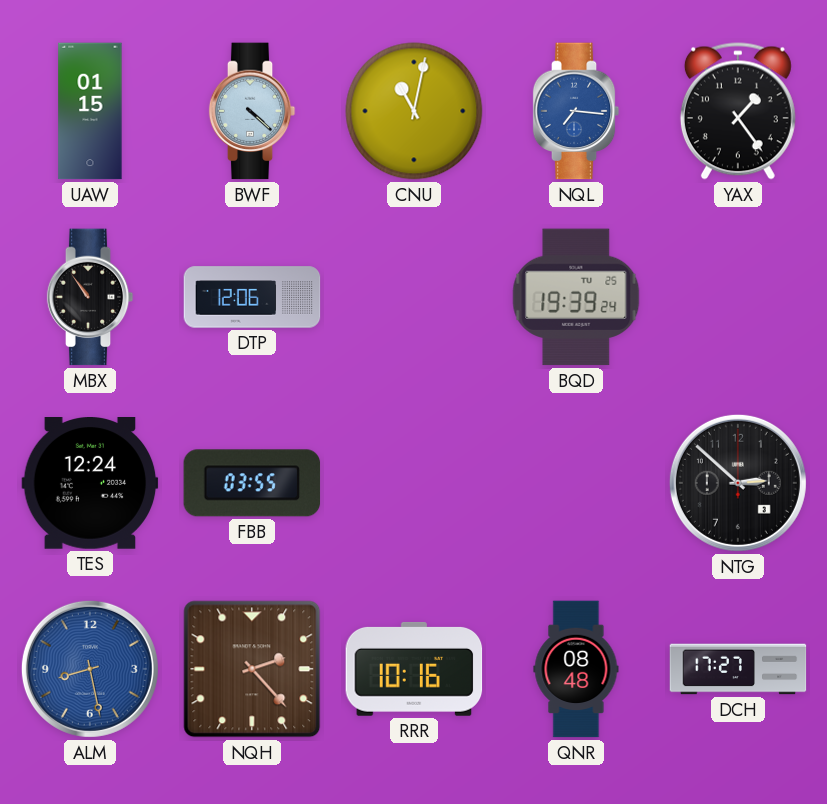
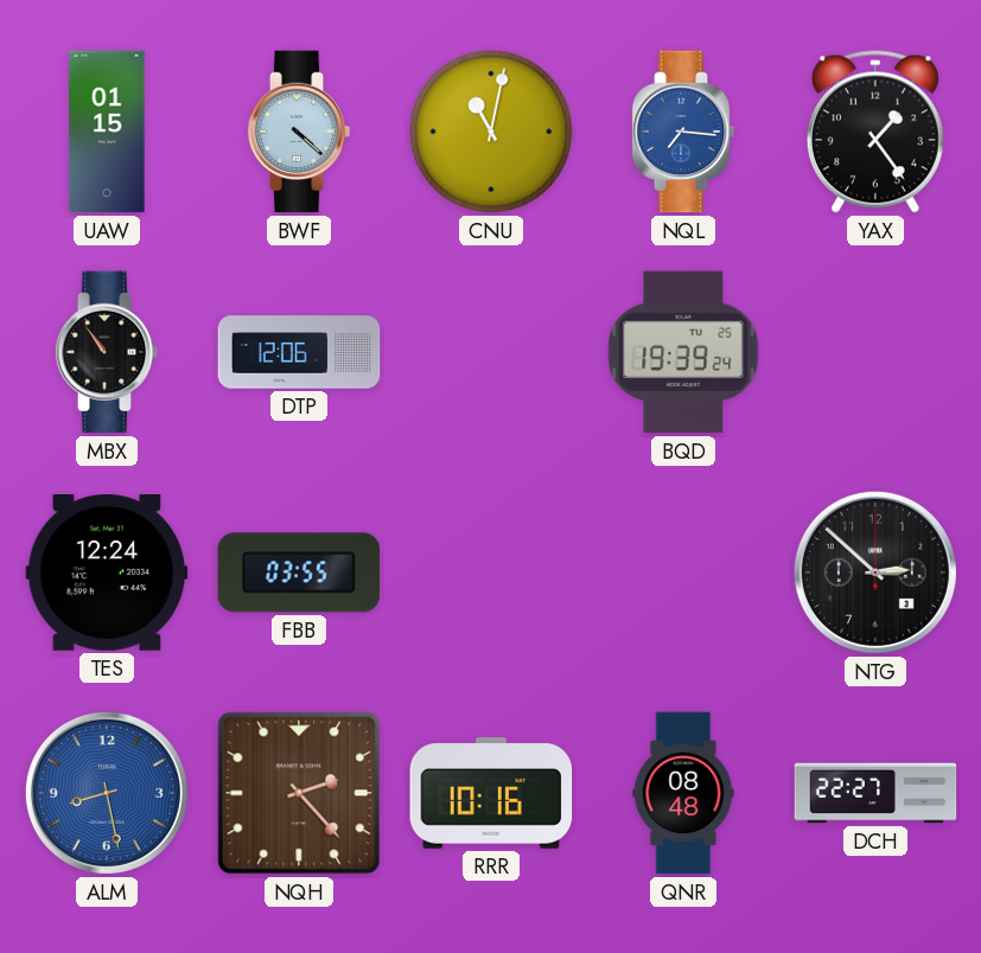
DCH: 17:27 -> 22:27 (875, 793)
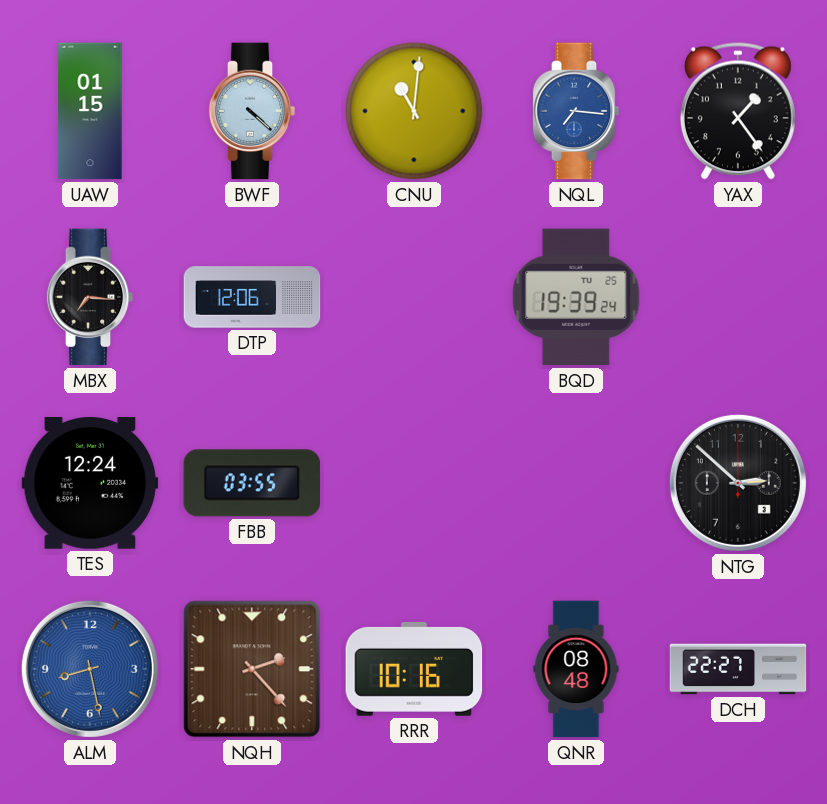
CNU: 11:02 -> 11:01 (414, 111)
MBX: 10:54 -> 7:16 (90, 297)
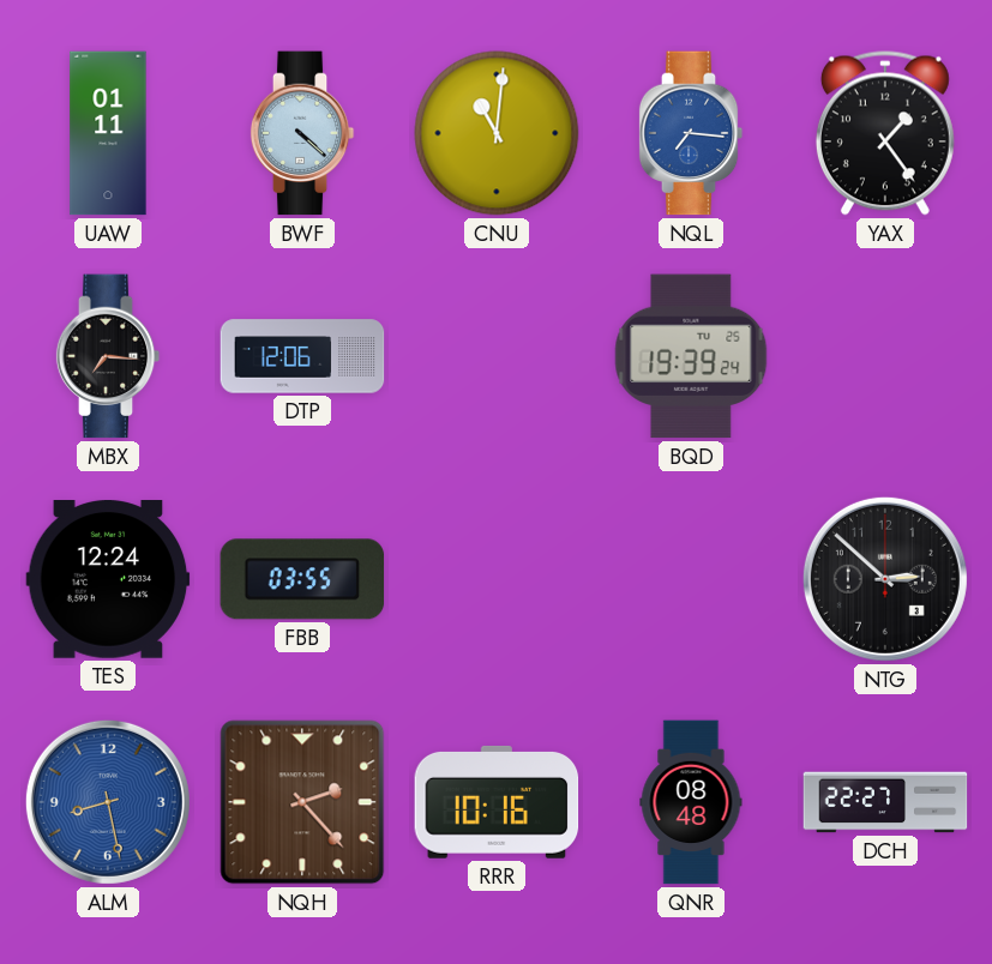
UAW: 01:15 -> 01:11 (108, 133)
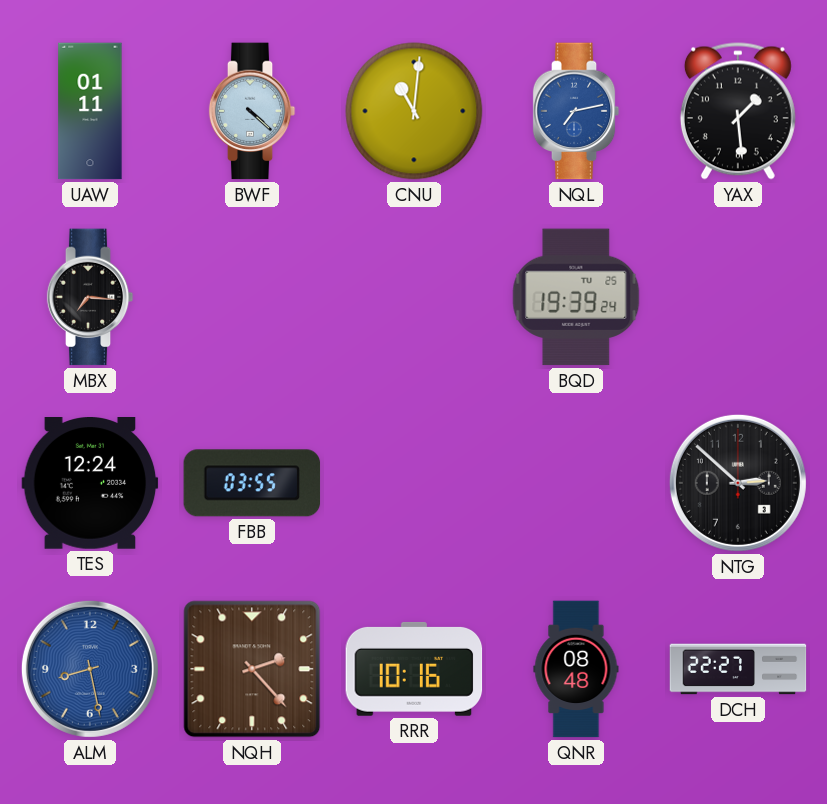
NQL: 7:16 -> 7:13 (576, 111)
YAX: 1:24 -> 1:29 (738, 111)
DTP: 12:06 -> none (302, 356)
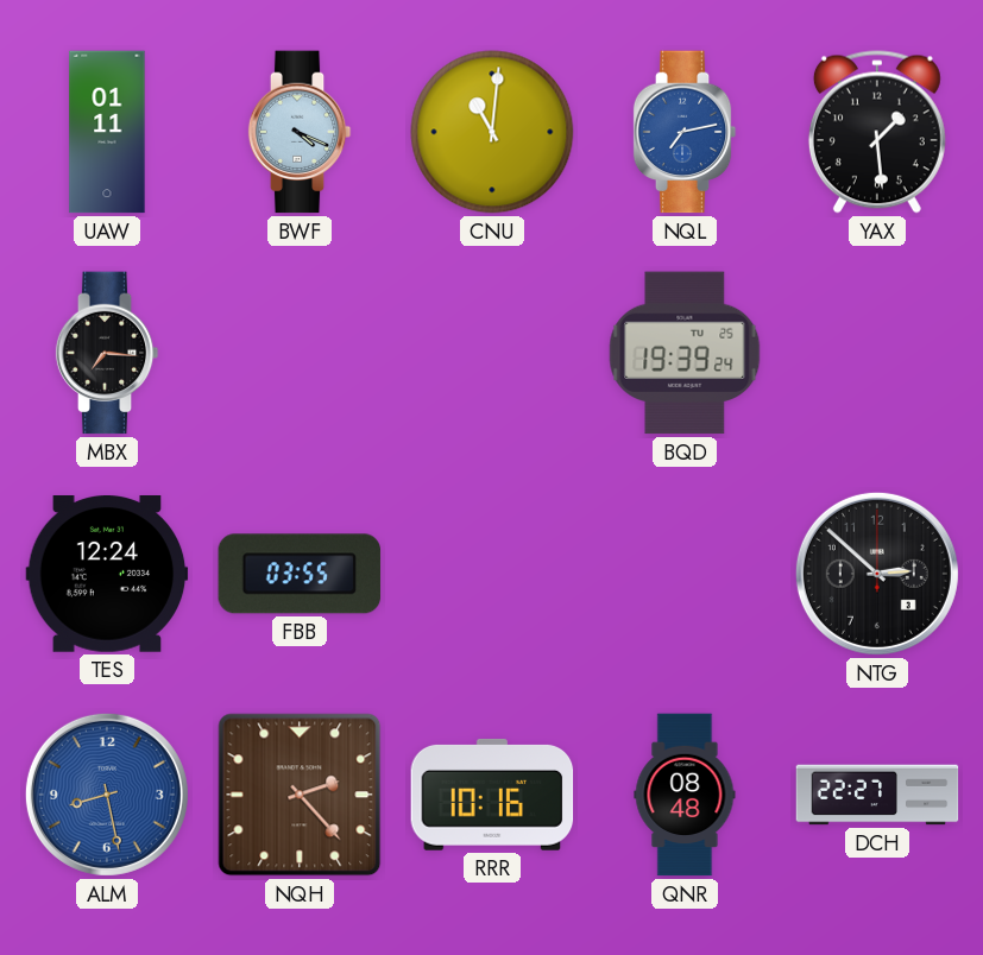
BWF: 4:22 -> 4:19 (300, 132)
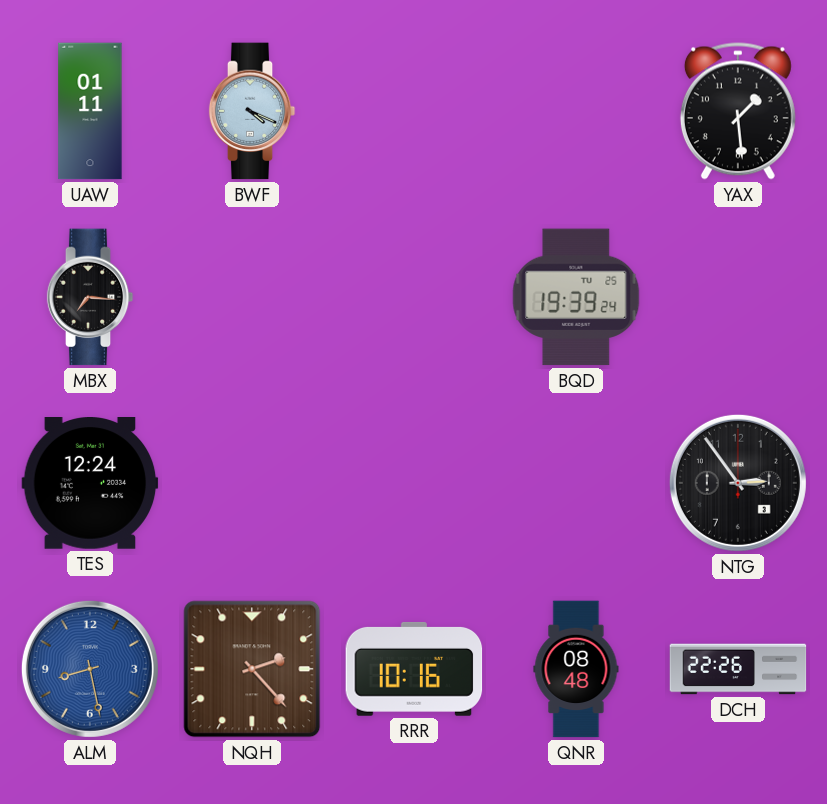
CNU: 11:01 -> none (492, 132)
NQL: 7:13 -> none (685, 132)
FBB: 03:55 -> none (300, 574)
NTG: 2:52 -> 2:54 (738, 483)
DCH: 22:27 -> 22:26 (738, 669)
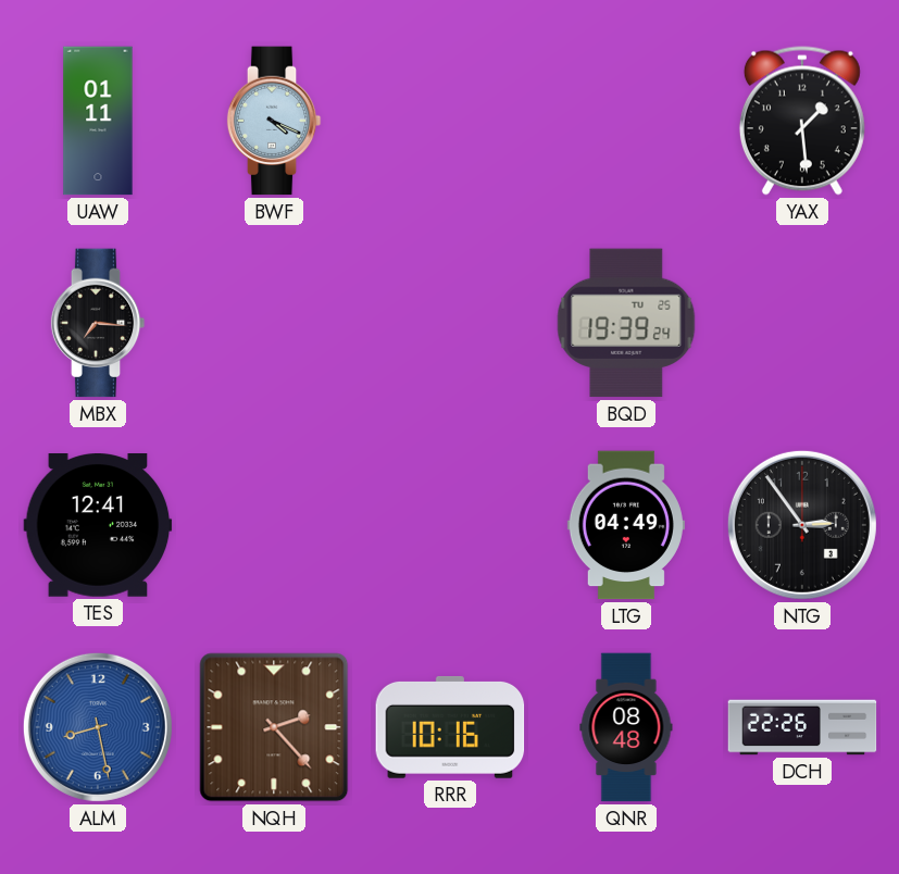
TES: 12:24 -> 12:41 (98, 526)
LTG: none -> 04:49 (626, 525)
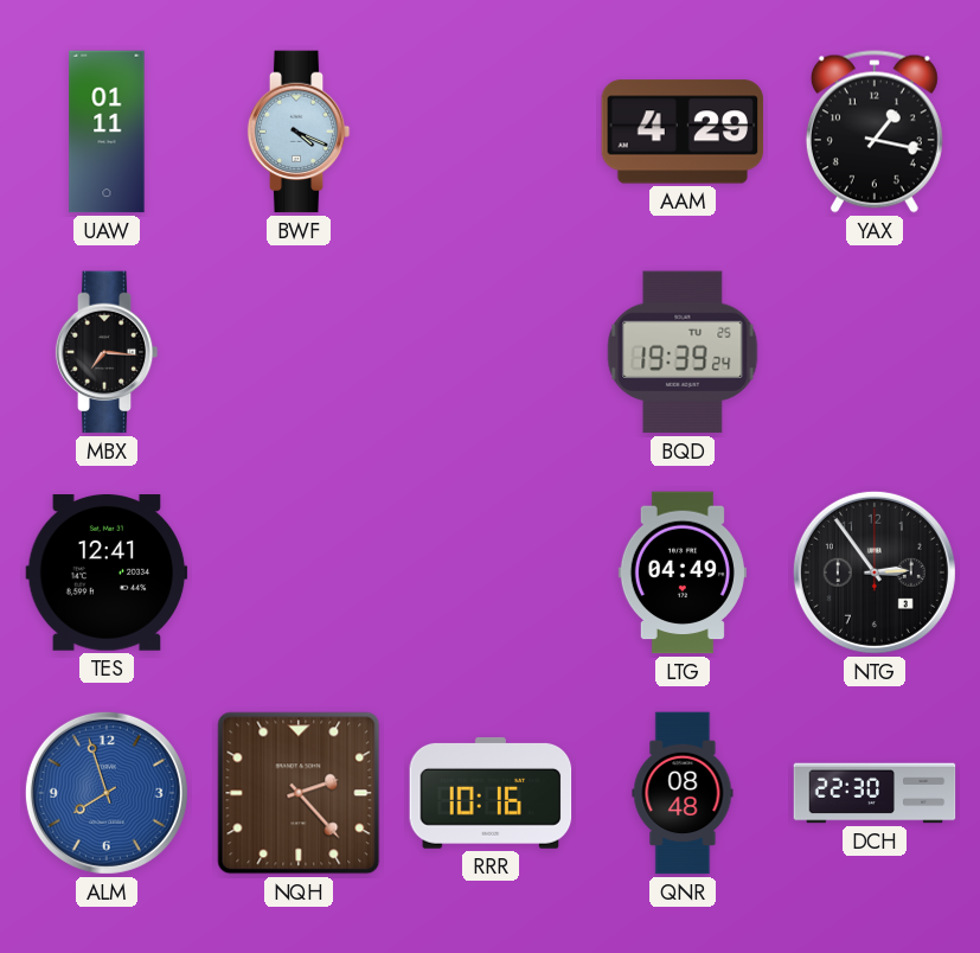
AAM: none -> 4:29 (683, 132)
YAX: 1:29 -> 1:17 (875, 132)
ALM: 8:28 -> 7:57 (107, 793)
DCH: 22:26 -> 22:30 (875, 793)
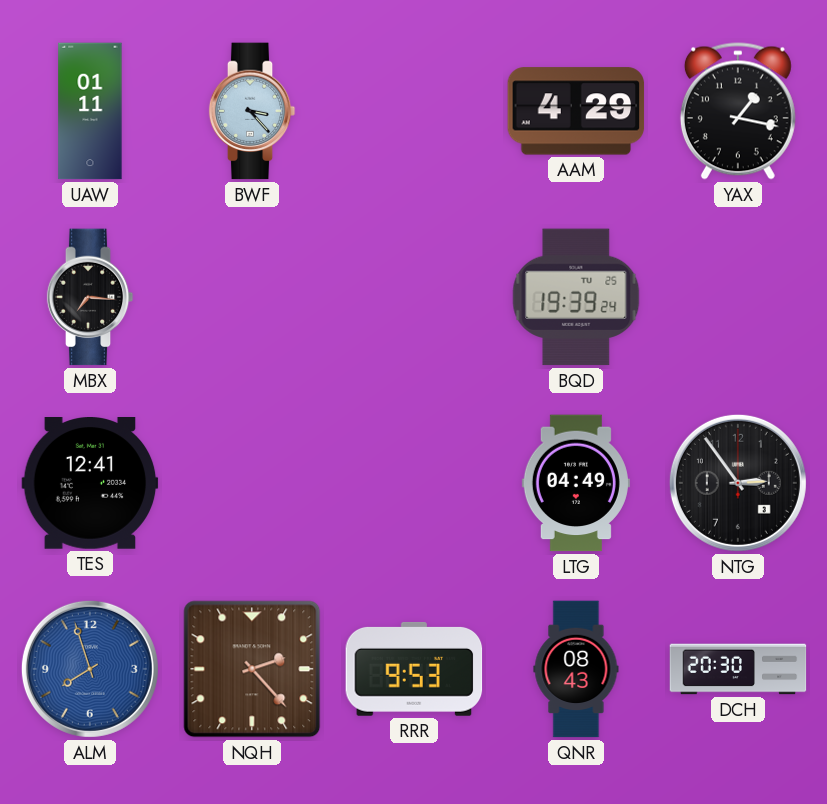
BWF: 4:19 -> 3:23 (252, 111)
RRR: 10:16 -> 9:53 (414, 669)
QNR: 08:48 -> 08:43 (576, 669)
DCH: 22:30 -> 20:30 (738, 669)
